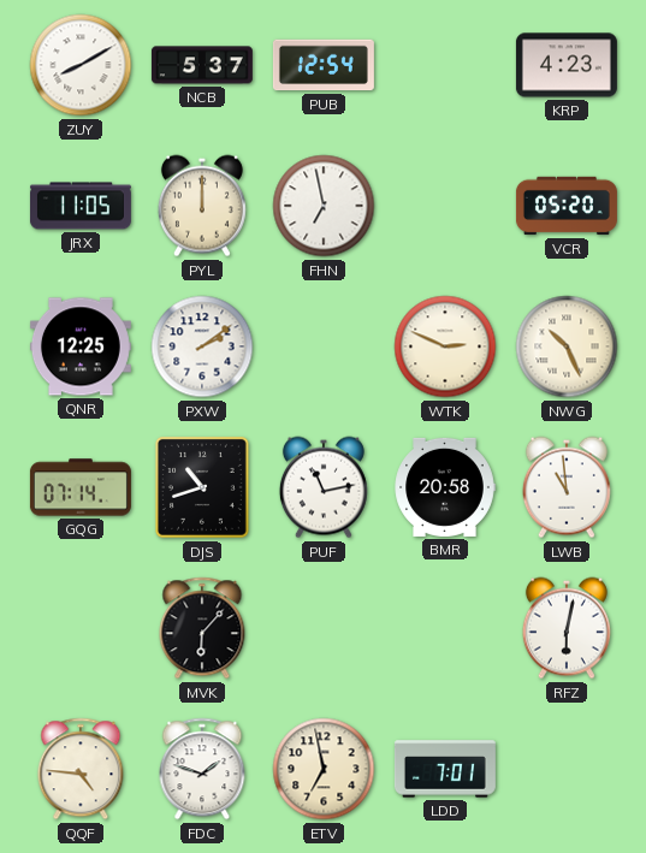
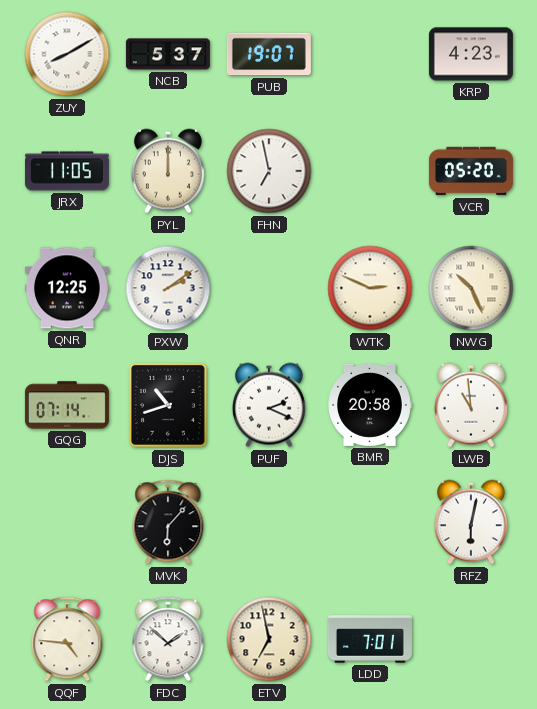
PUB: 12:54 -> 19:07 (269, 54)
PUF: 11:13 -> 2:19 (269, 405)
FDC: 1:48 -> 1:52 (168, 639)
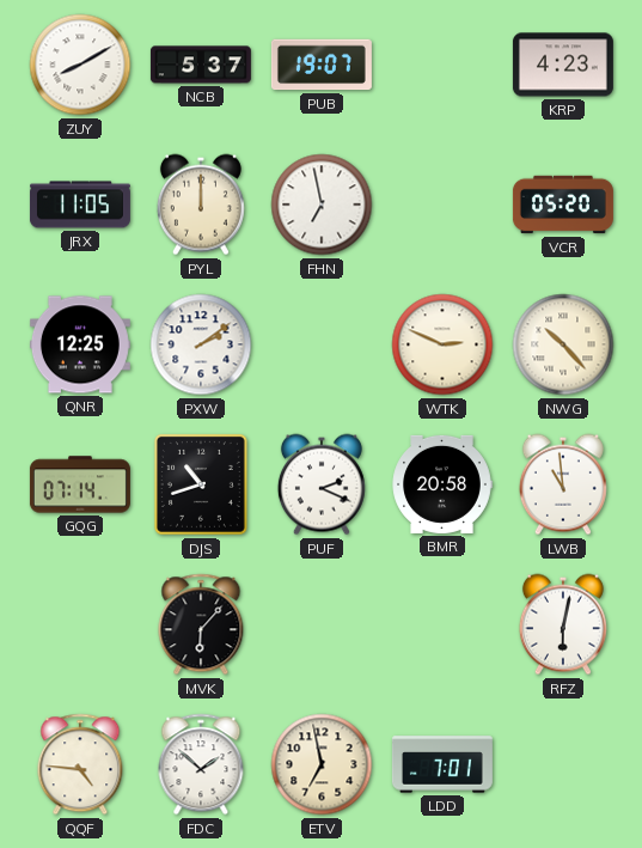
NWG: 10:26 -> 10:23 (563, 344)
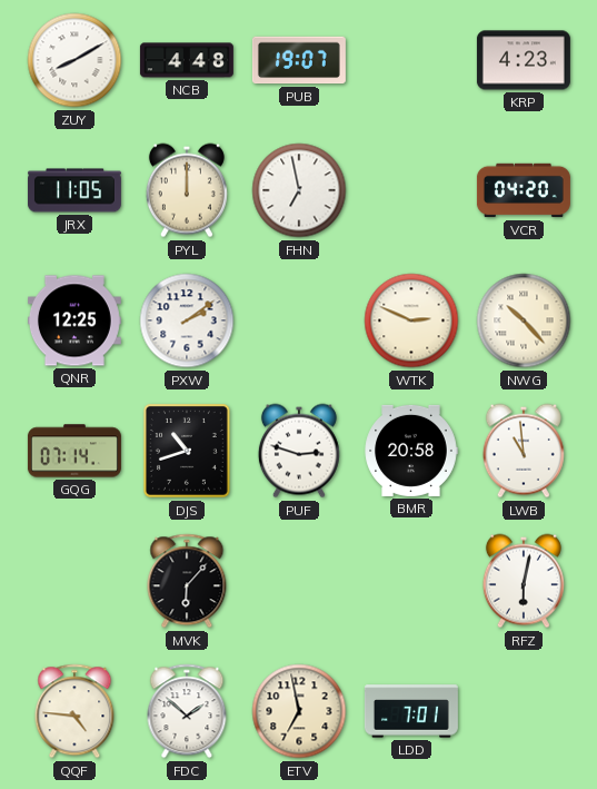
NCB: 5:37 -> 4:48 (187, 60)
VCR: 05:20 -> 04:20 (524, 190)
PUF: 2:19 -> 2:48 (299, 451)
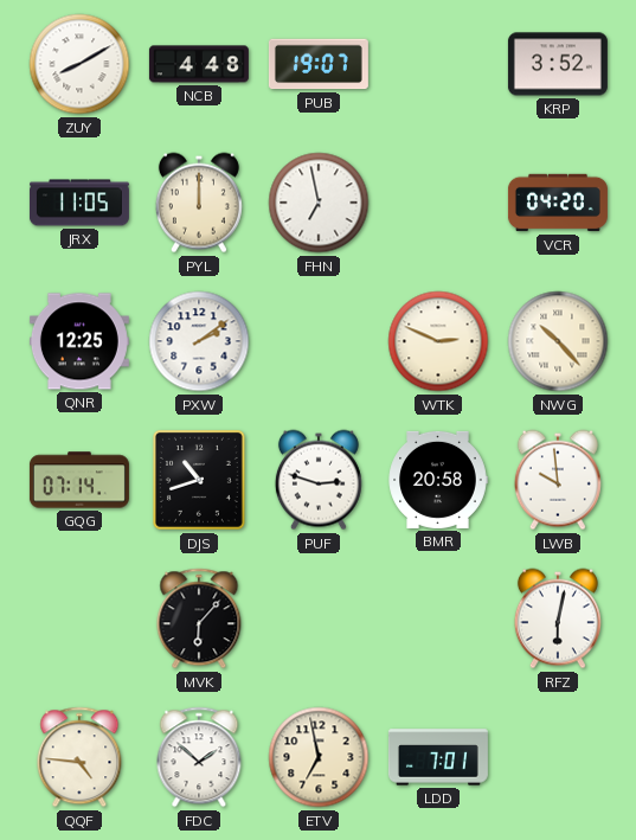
KRP: 4:23 -> 3:52 (558, 64)
LWB: 10:59 -> 9:59 (558, 480)
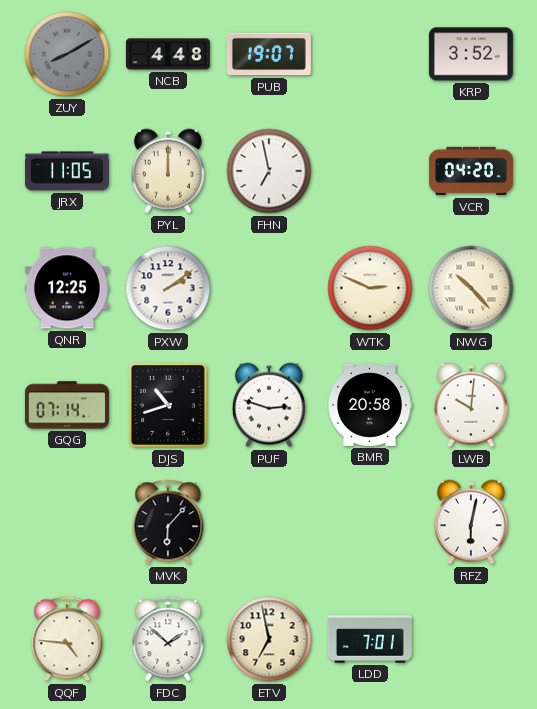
ZUY dial: white -> grey (67, 54)
LWB: 9:59 -> 10:01 (471, 405)
